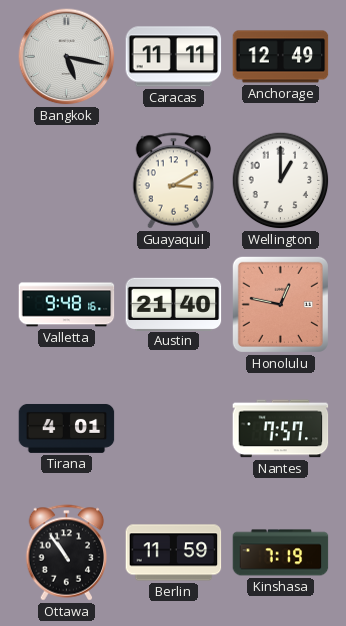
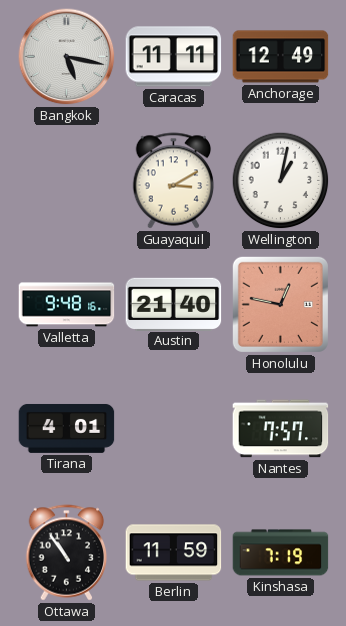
Wellington: 1:00 -> 1:02 (281, 181)
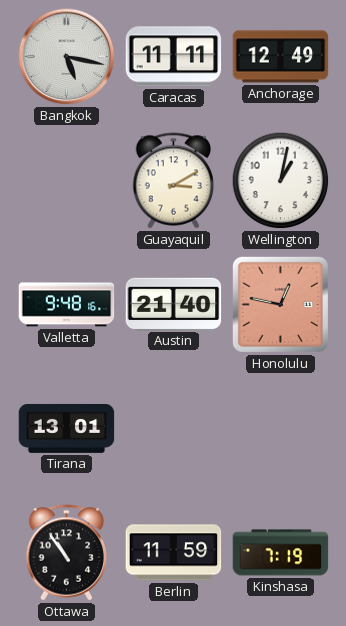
Tirana: 4:01 -> 13:01 (67, 428)
Nantes: 7:57 -> none (281, 429)
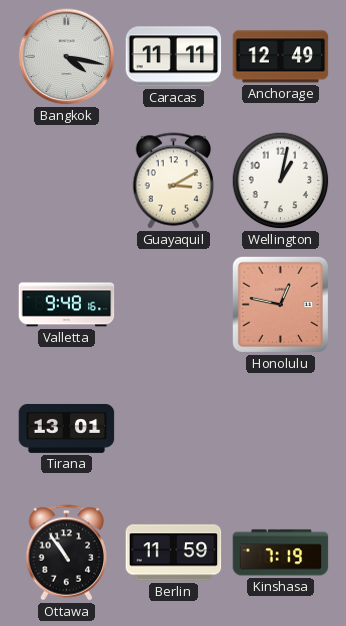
Bangkok: 5:17 -> 4:17 (67, 57)
Austin: 21:40 -> none (174, 304)
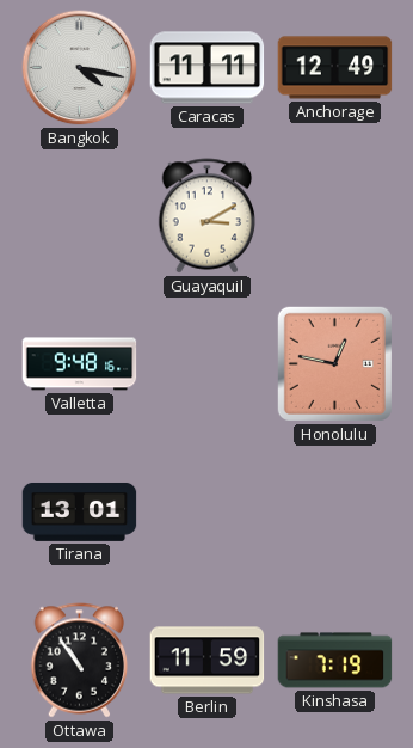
Wellington: 1:02 -> none (281, 181)
